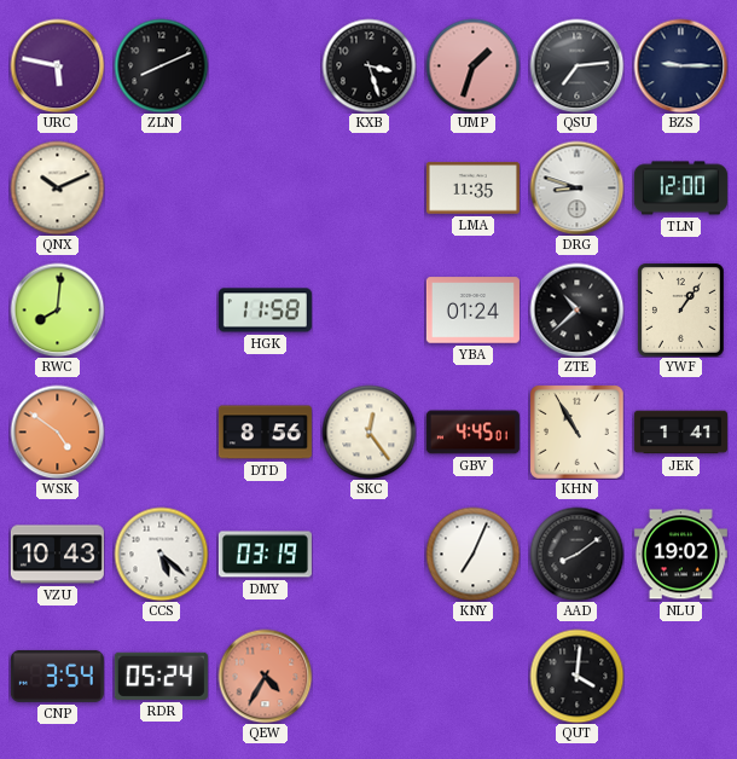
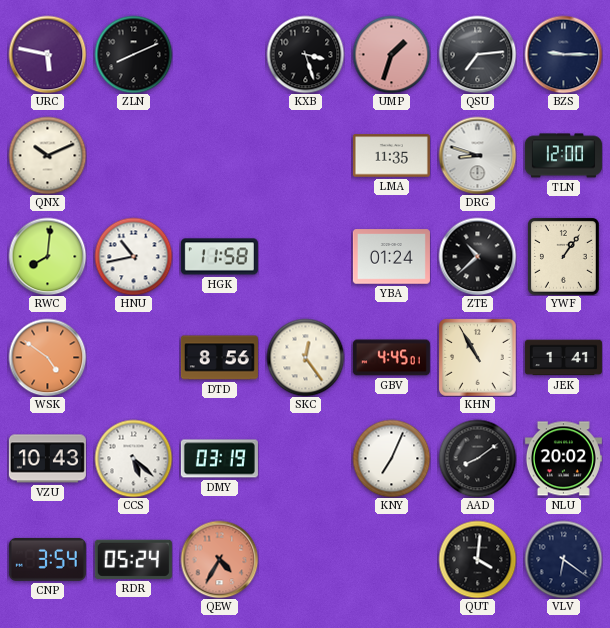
HNU: none -> 10:43 (133, 256)
NLU: 19:02 -> 20:02 (563, 459)
VLV: none -> 6:21 (563, 559)
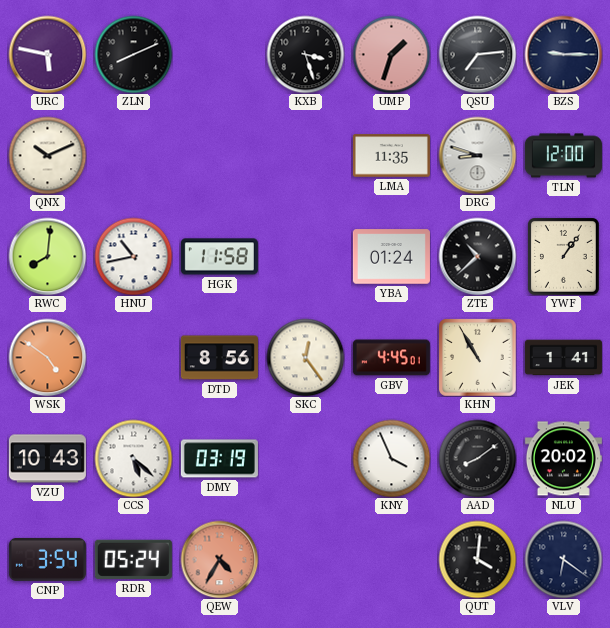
KNY: 7:04 -> 3:56 (391, 458)
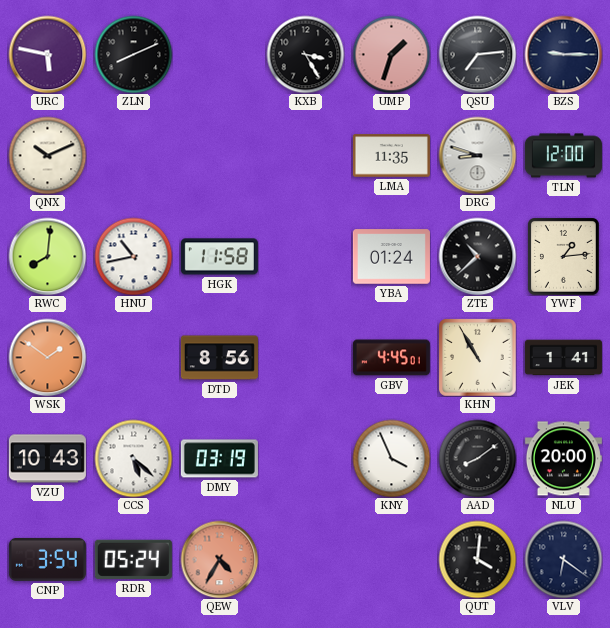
KXB: 3:27 -> 3:25 (305, 54)
YWF: 1:06 -> 1:14 (563, 257)
WSK: 4:51 -> 1:51 (47, 357)
SKC: 12:24 -> none (305, 357)
NLU: 20:02 -> 20:00 (563, 459)
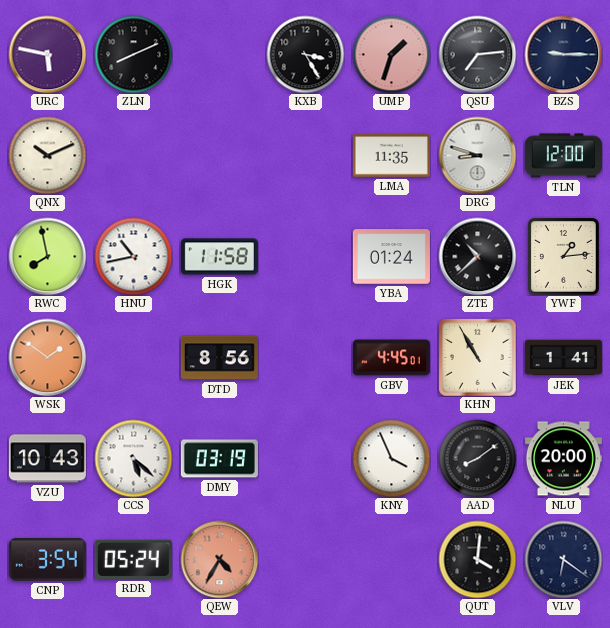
RWC: 8:01 -> 7:58 (47, 256)
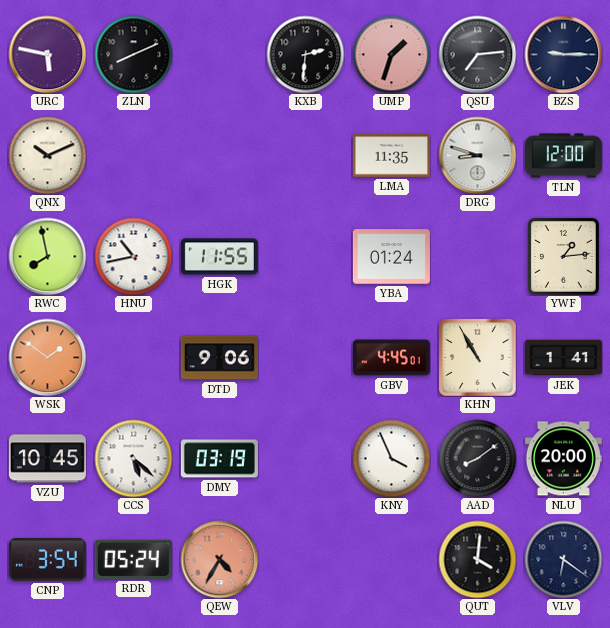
KXB: 3:25 -> 2:31 (305, 54)
HGK: 11:58 -> 11:55 (219, 257)
ZTE: 10:38 -> none (477, 256)
DTD: 8:56 -> 9:06 (219, 358)
VZU: 10:43 -> 10:45 (47, 459)
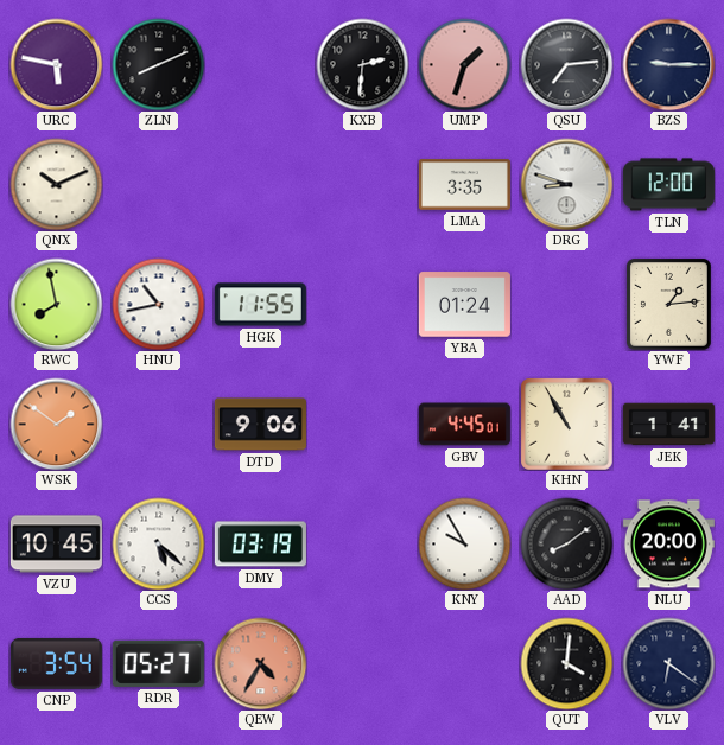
LMA: 11:35 -> 3:35 (464, 185)
KNY: 3:56 -> 9:55 (464, 543)
RDR: 05:24 -> 05:27 (158, 663)
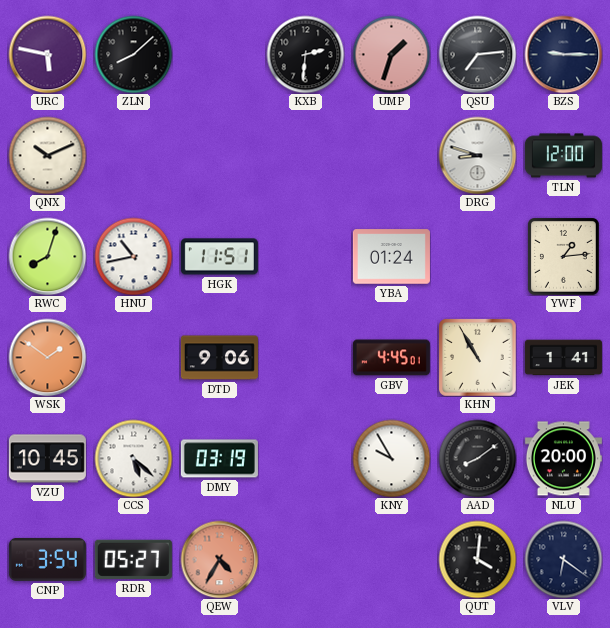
ZLN: 8:11 -> 8:08 (133, 54)
LMA: 3:35 -> none (464, 185)
RWC: 7:58 -> 8:03 (47, 256)
HGK: 11:55 -> 11:51 (219, 257)
